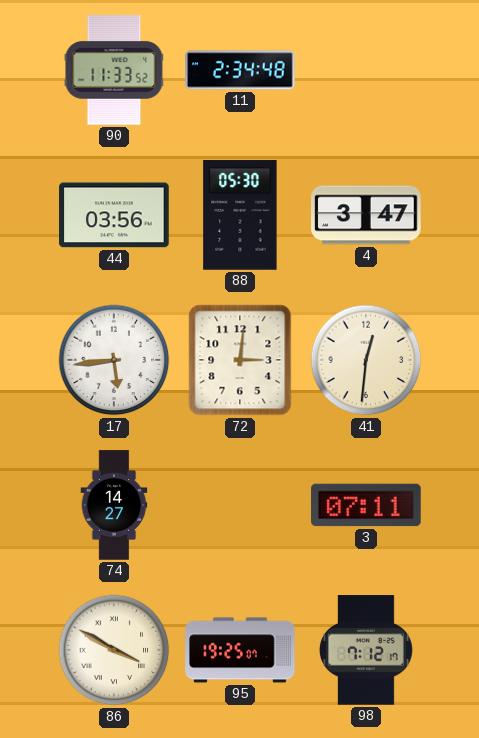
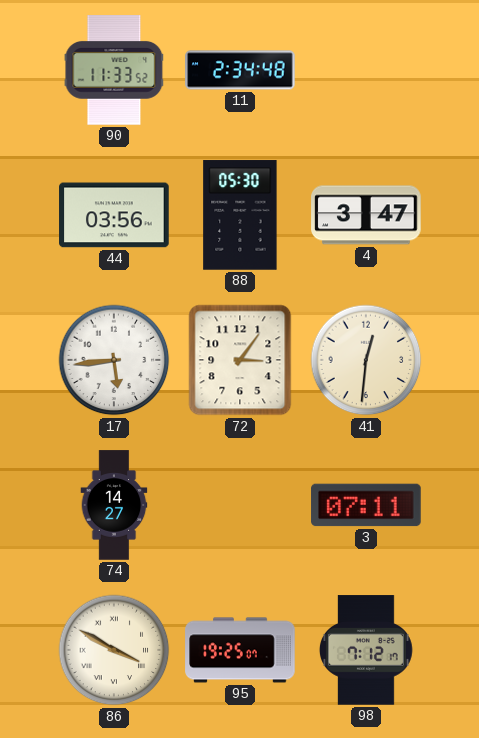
72: 3:01 -> 3:06 (240, 360)
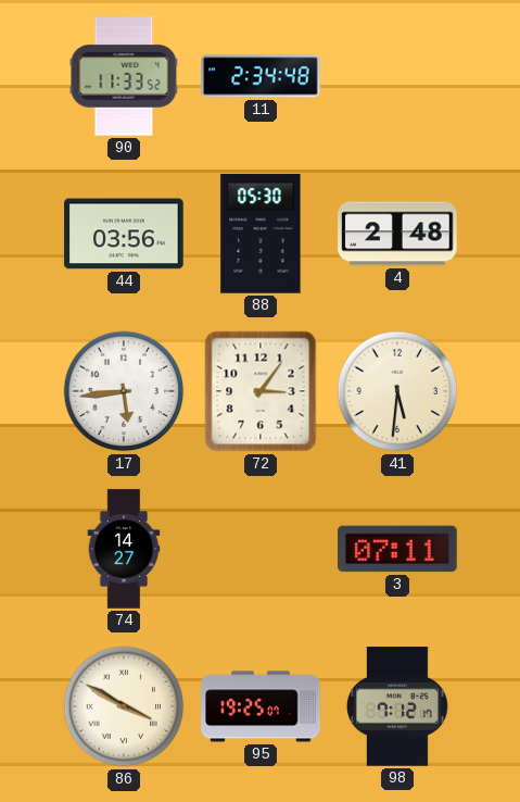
4: 3:47 -> 2:48 (397, 234)
41: 12:31 -> 5:31 (397, 391)
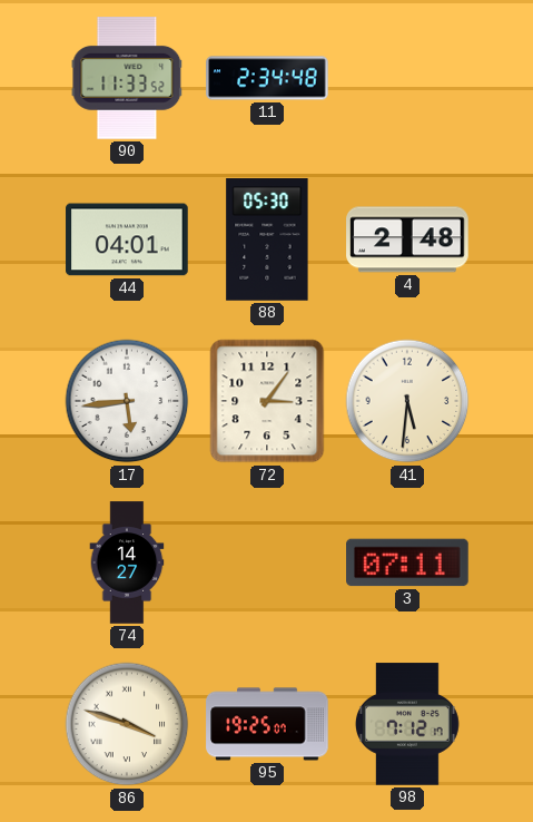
44: 03:56 -> 04:01 (127, 239)
86: 3:50 -> 3:48 (127, 724)
